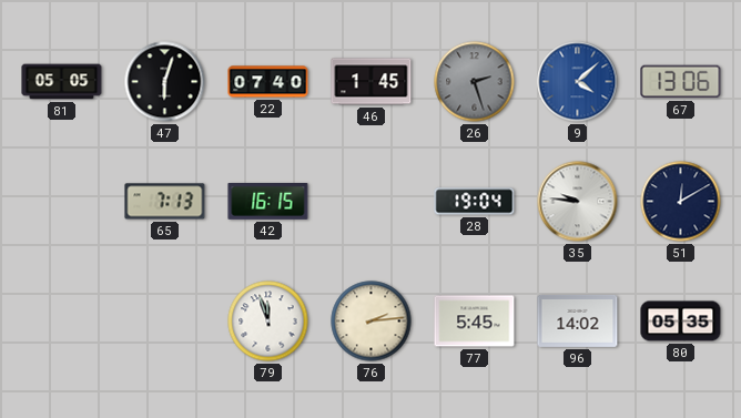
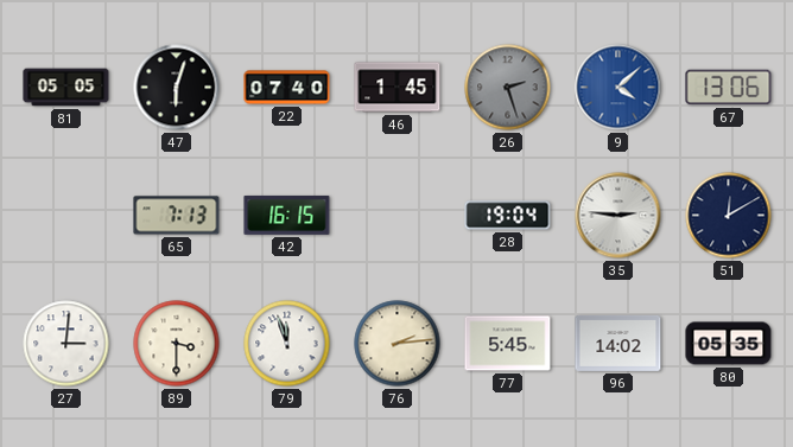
35: 9:46 -> 2:46 (618, 216)
27: none -> 3:01 (66, 344)
89: none -> 3:30 (177, 344)
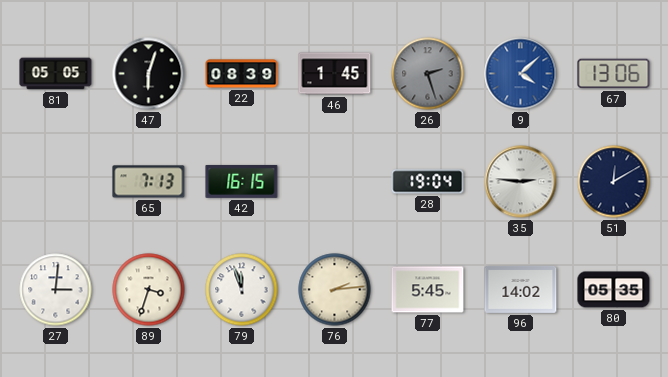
22: 07:40 -> 08:39 (242, 74)
89: 3:30 -> 3:33 (149, 290)
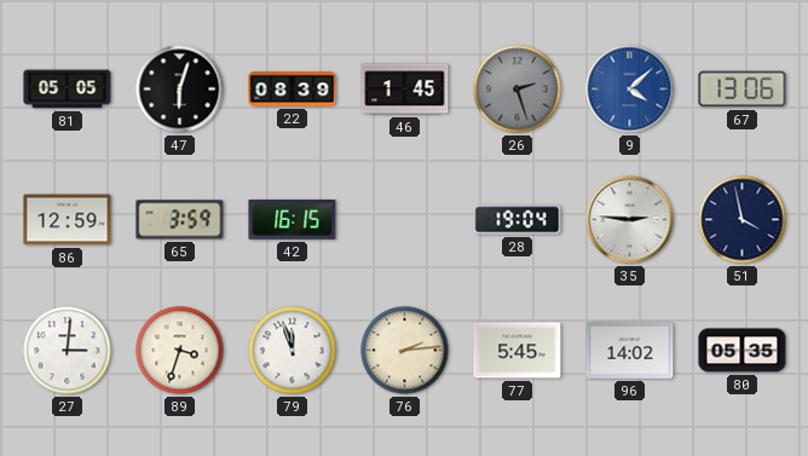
86: none -> 12:59 (68, 220)
65: 7:13 -> 3:59 (180, 220)
51: 12:10 -> 3:58 (743, 220)
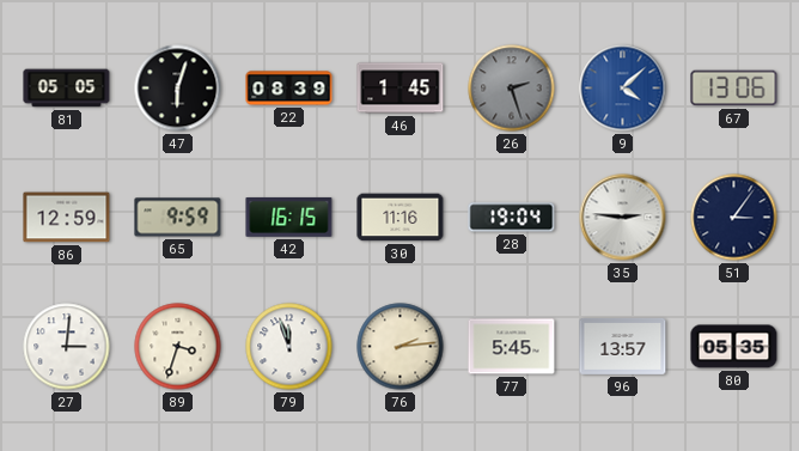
65: 3:59 -> 9:59 (178, 218)
30: none -> 11:16 (401, 218)
51: 3:58 -> 3:06 (734, 218)
96: 14:02 -> 13:57 (623, 346)
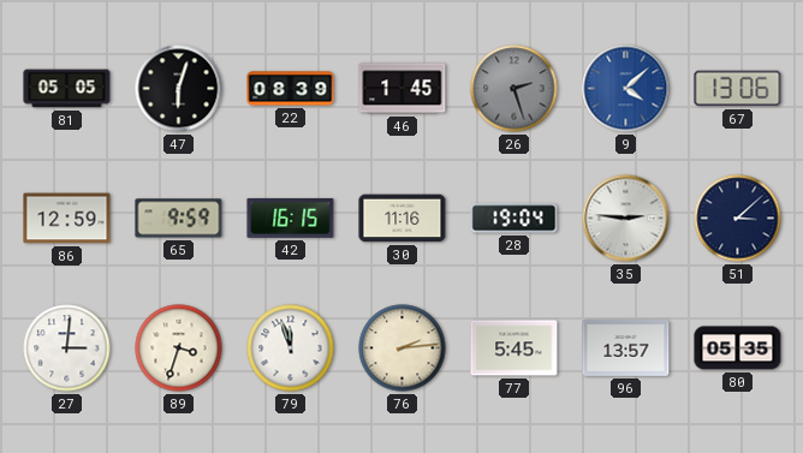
51: 3:06 -> 3:08 (738, 219)
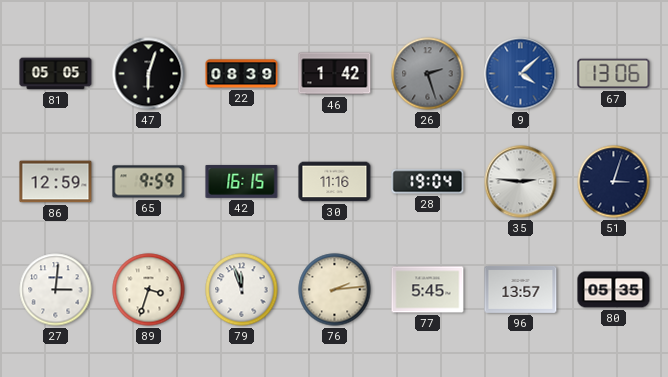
46: 1:45 -> 1:42 (335, 74)
51: 3:08 -> 3:03 (614, 182)
